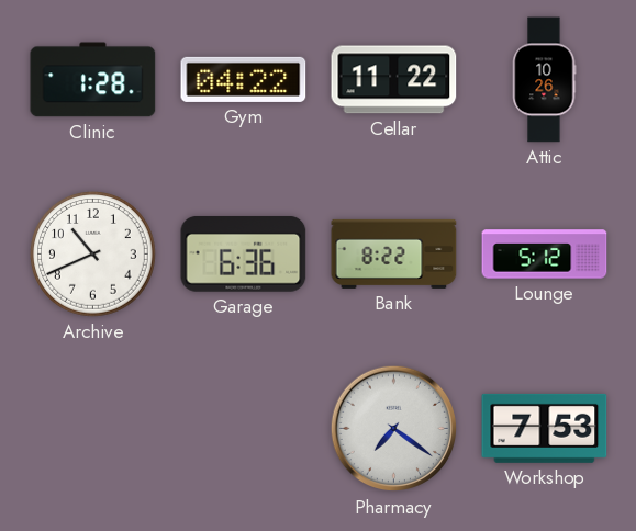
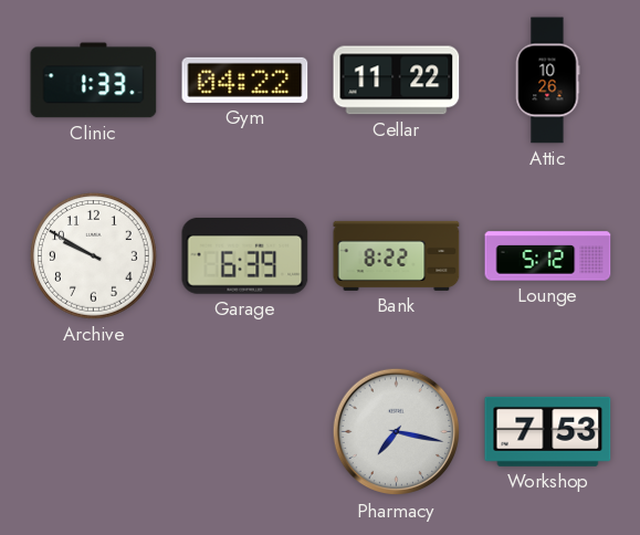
Clinic: 1:28 -> 1:33 (94, 81)
Archive: 10:41 -> 9:50 (94, 256)
Garage: 6:36 -> 6:39 (245, 256)
Pharmacy: 7:21 -> 7:17 (397, 432)
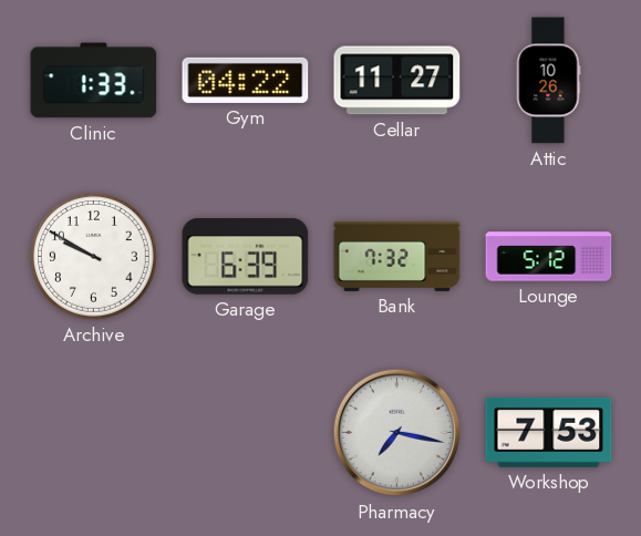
Cellar: 11:22 -> 11:27 (397, 81)
Bank: 8:22 -> 7:32 (397, 256)
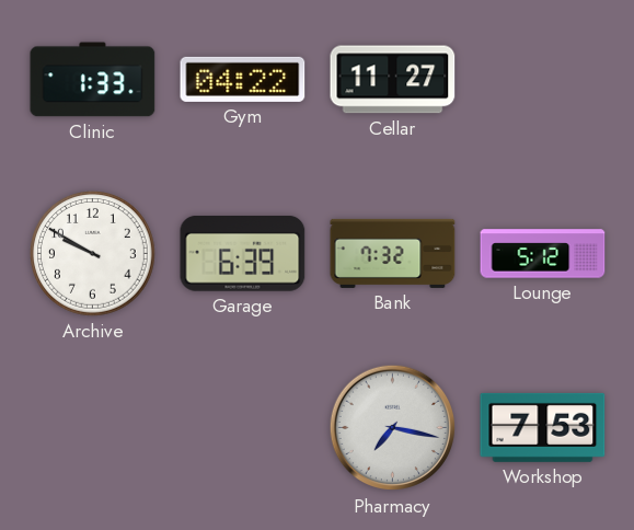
Attic: 10:26 -> none (549, 81)
